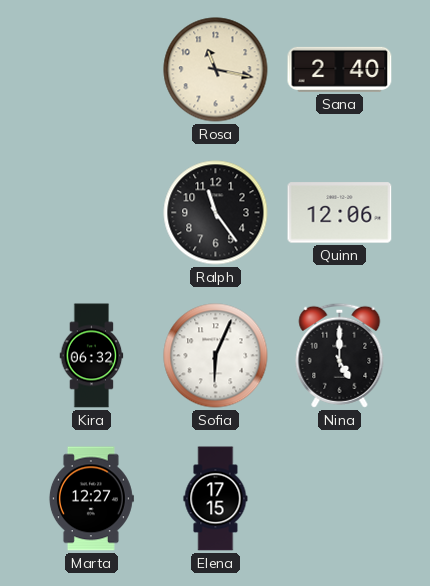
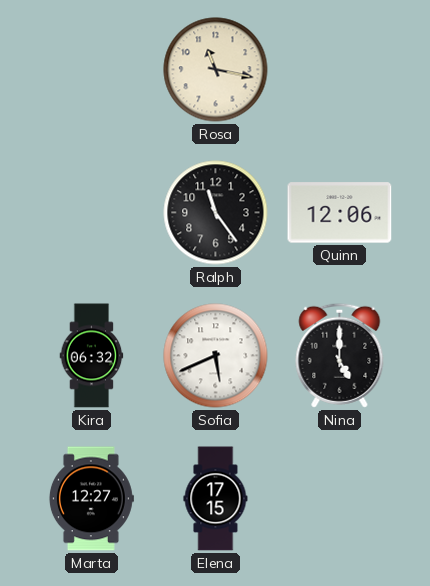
Sana: 2:40 -> none (340, 69)
Sofia: 6:04 -> 5:41 (216, 356)
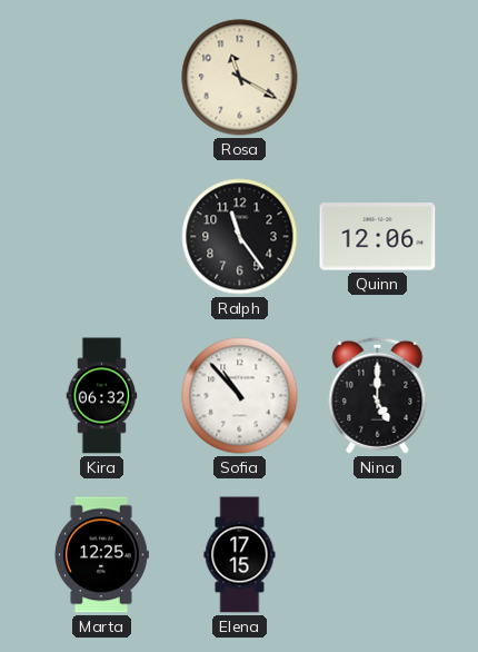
Rosa: 11:17 -> 11:20 (240, 78)
Sofia: 5:41 -> 10:53 (240, 396)
Marta: 12:27 -> 12:25 (101, 555)
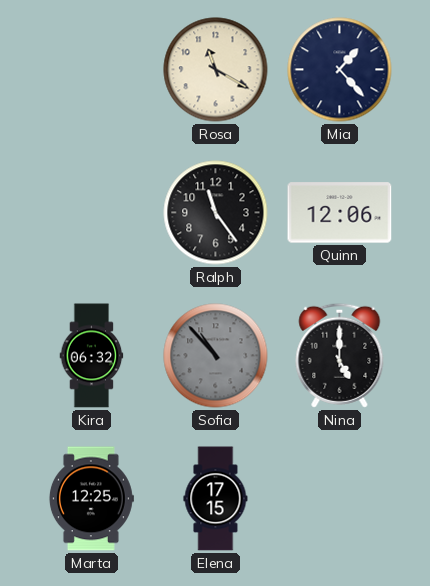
Mia: none -> 1:23 (340, 70)
Sofia dial: white -> grey (216, 356)
